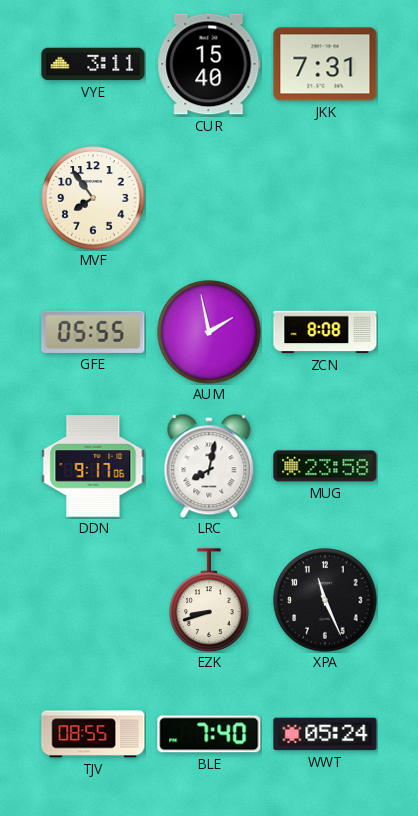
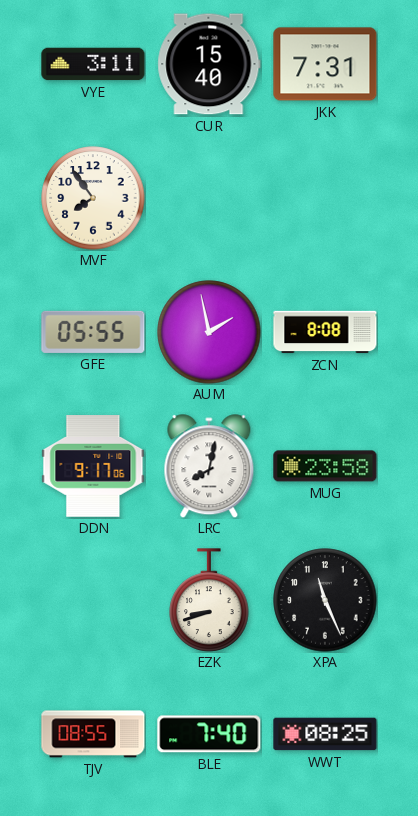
WWT: 05:24 -> 08:25 (325, 734)
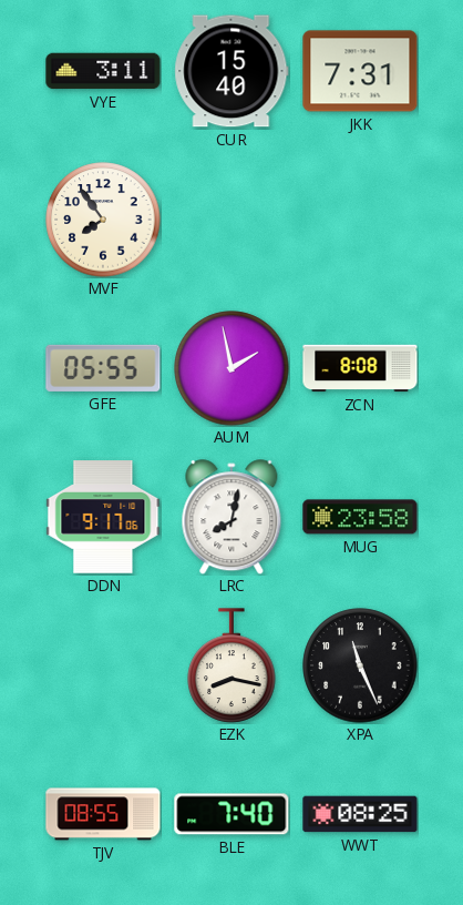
EZK: 8:42 -> 8:17 (231, 665)
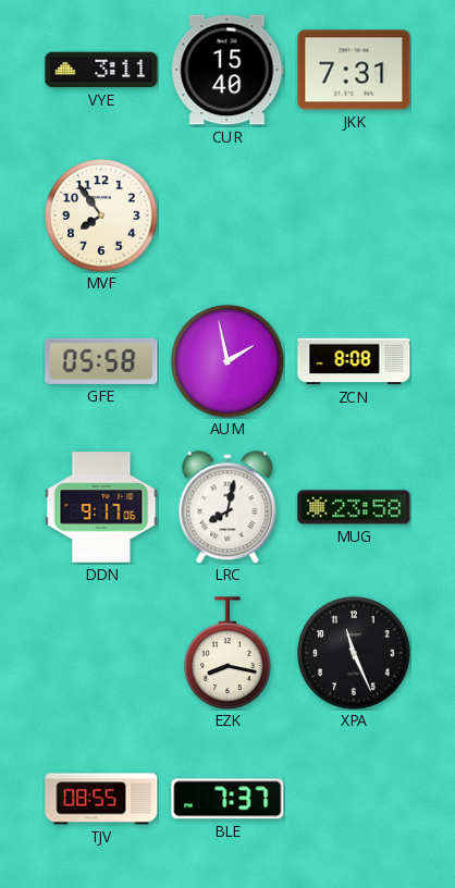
GFE: 05:55 -> 05:58 (101, 361)
BLE: 7:40 -> 7:37 (228, 799)
WWT: 08:25 -> none (360, 814)
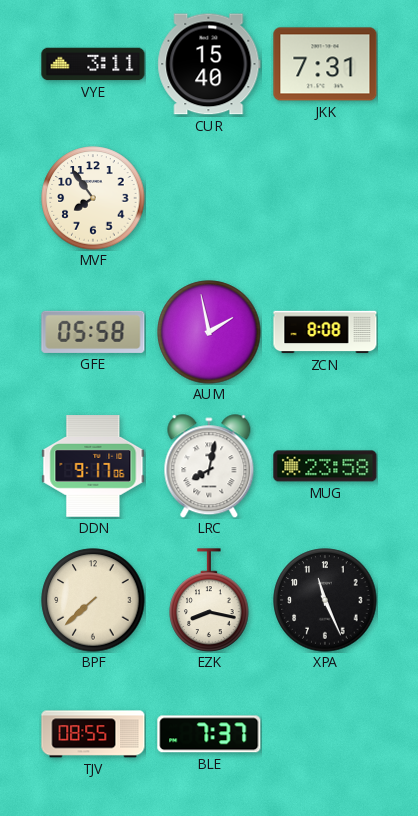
BPF: none -> 7:38 (93, 600)
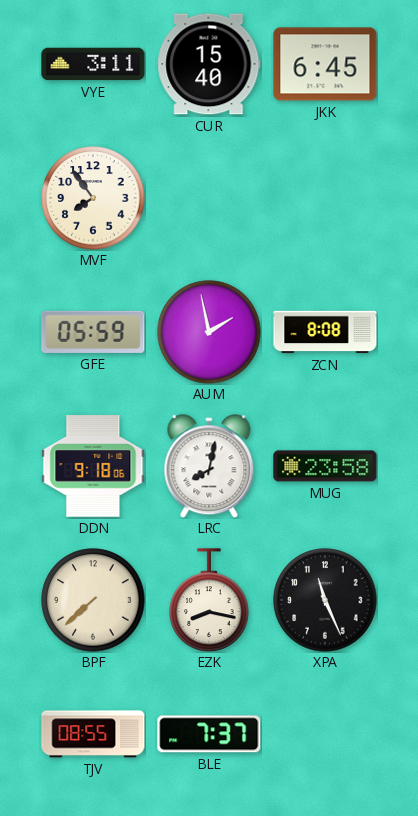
JKK: 7:31 -> 6:45 (325, 64)
GFE: 05:58 -> 05:59 (93, 332)
DDN: 9:17 -> 9:18 (93, 466)
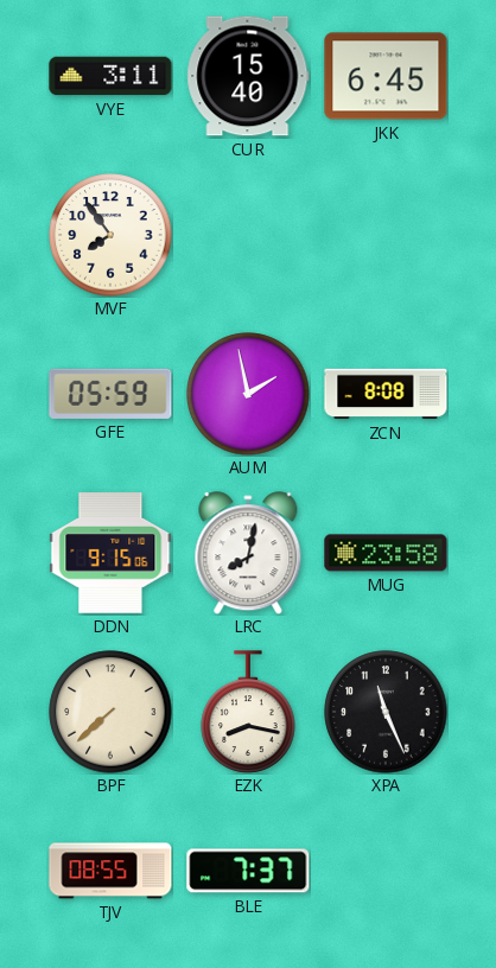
DDN: 9:18 -> 9:15 (110, 553)
